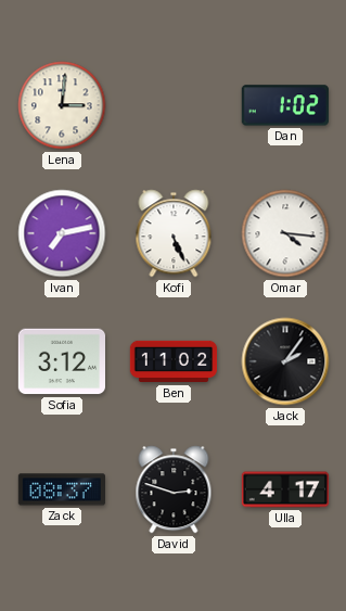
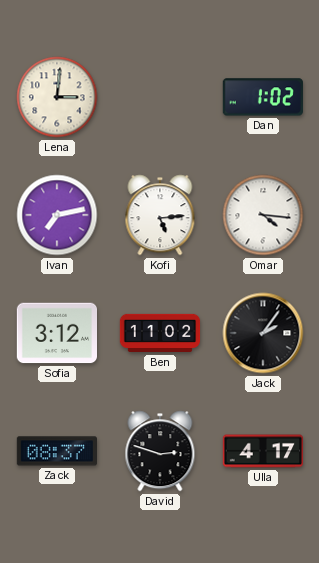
Kofi: 5:26 -> 5:14 (160, 215)
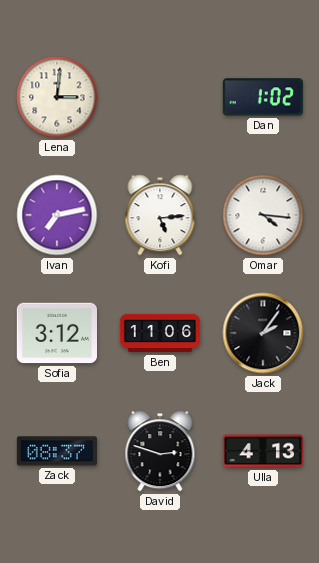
Ben: 11:02 -> 11:06 (160, 333)
Ulla: 4:17 -> 4:13 (263, 451)
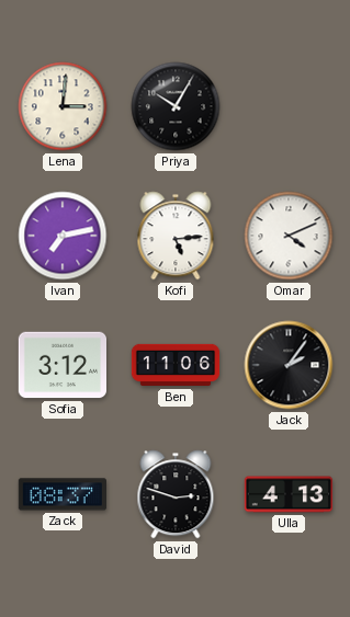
Priya: none -> 10:05 (176, 106)
Dan: 1:02 -> none (263, 97)
Omar: 4:16 -> 4:11 (289, 236)
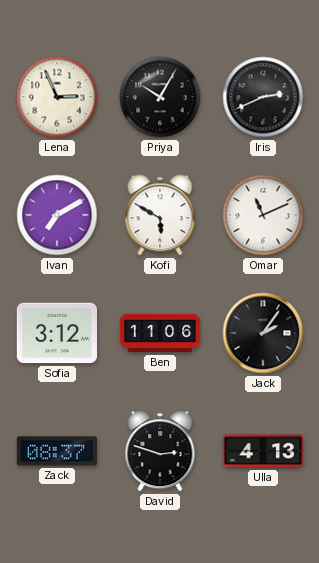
Lena: 3:01 -> 2:56 (57, 97)
Iris: none -> 2:41 (263, 97)
Ivan: 7:13 -> 7:10 (57, 215)
Kofi: 5:14 -> 5:50 (160, 215)
Omar: 4:11 -> 11:11 (263, 215)
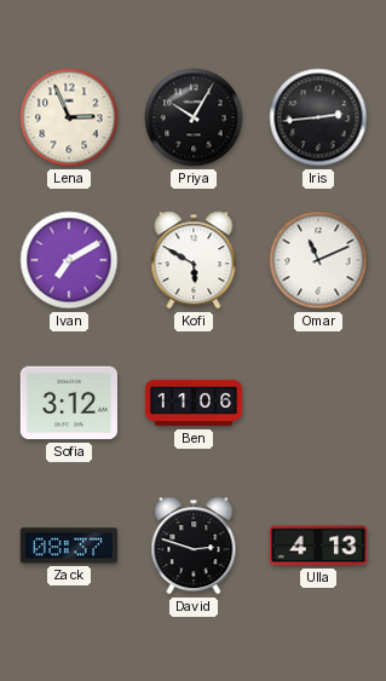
Iris: 2:41 -> 2:44 (318, 117)
Jack: 2:06 -> none (263, 333)
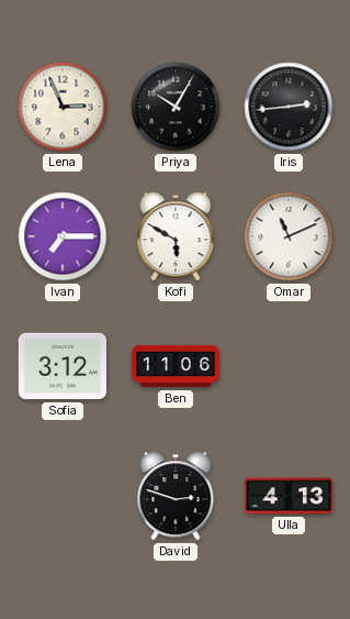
Ivan: 7:10 -> 7:15 (63, 236)
Zack: 08:37 -> none (68, 546)
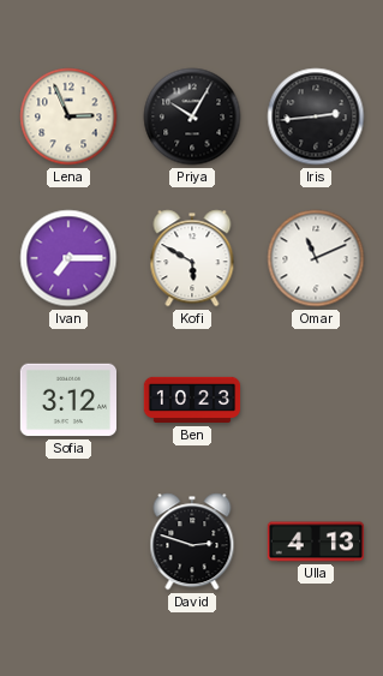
Ben: 11:06 -> 10:23 (192, 400)
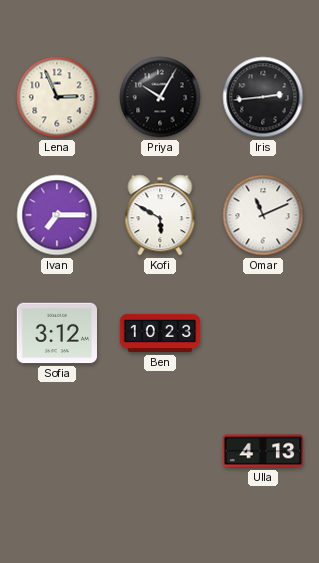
David: 2:48 -> none (192, 542)
